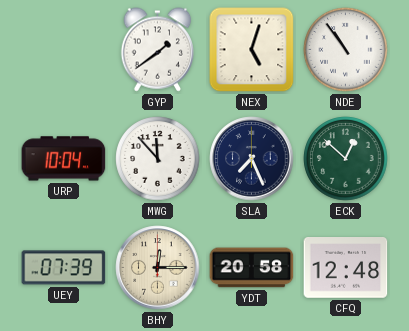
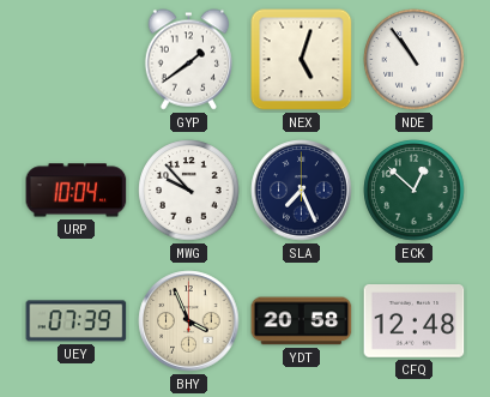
MWG: 11:53 -> 9:53 (189, 191)
BHY: 12:15 -> 3:56 (189, 321)
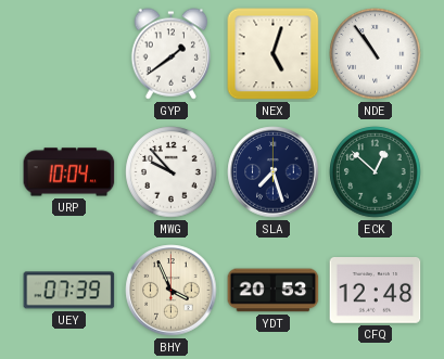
SLA: 7:26 -> 7:27 (274, 172)
YDT: 20:58 -> 20:53 (274, 291)
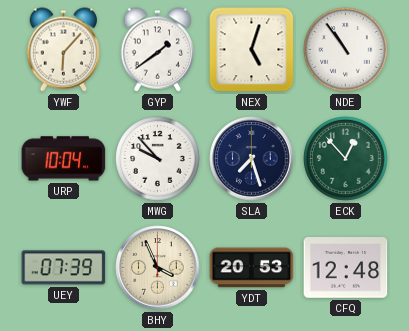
YWF: none -> 6:07 (63, 50)
ECK: 12:52 -> 12:53 (346, 159)
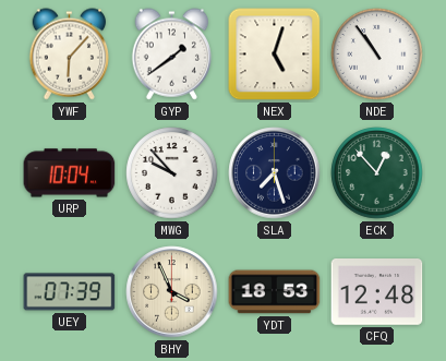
YDT: 20:53 -> 18:53 (275, 292)
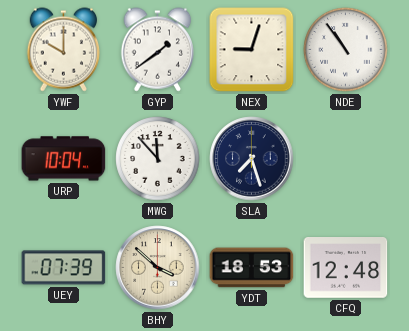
YWF: 6:07 -> 10:00 (63, 50)
NEX: 5:03 -> 9:03 (252, 50)
MWG: 9:53 -> 11:53 (158, 159)
ECK: 12:53 -> none (377, 173)
BHY: 3:56 -> 3:52 (158, 268)
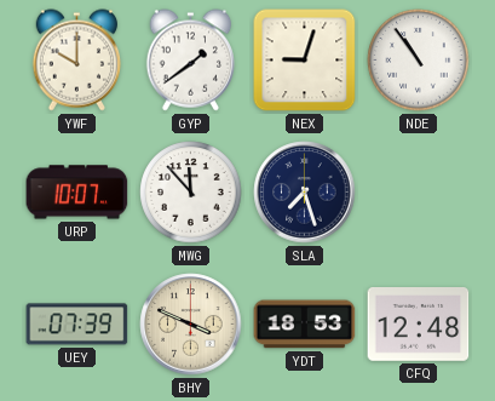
URP: 10:04 -> 10:07 (77, 193)
BHY: 3:52 -> 3:49 (191, 325)
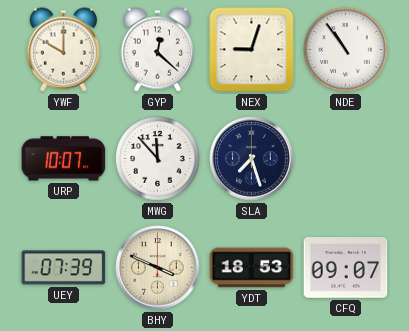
GYP: 1:39 -> 12:22 (157, 50)
CFQ: 12:48 -> 09:07 (346, 268)
